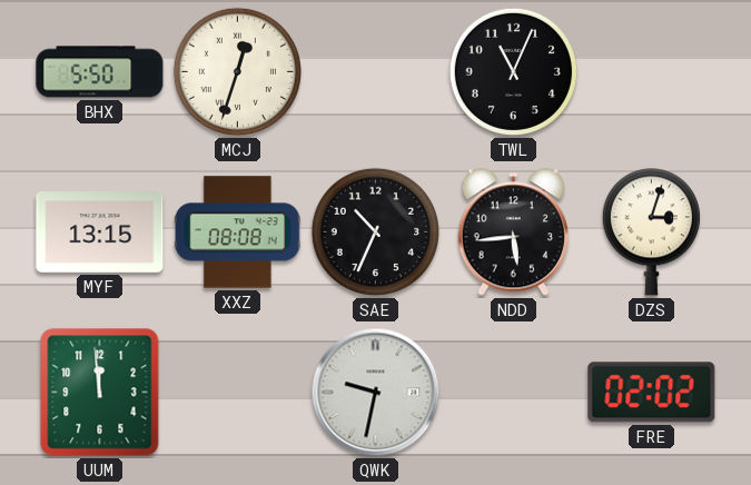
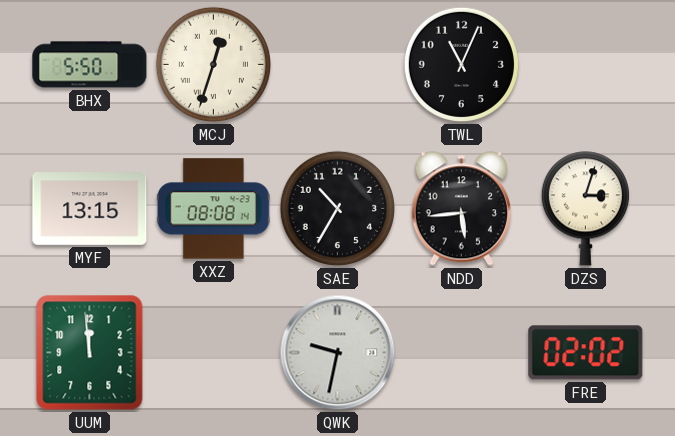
SAE: 10:34 -> 10:35 (337, 208)
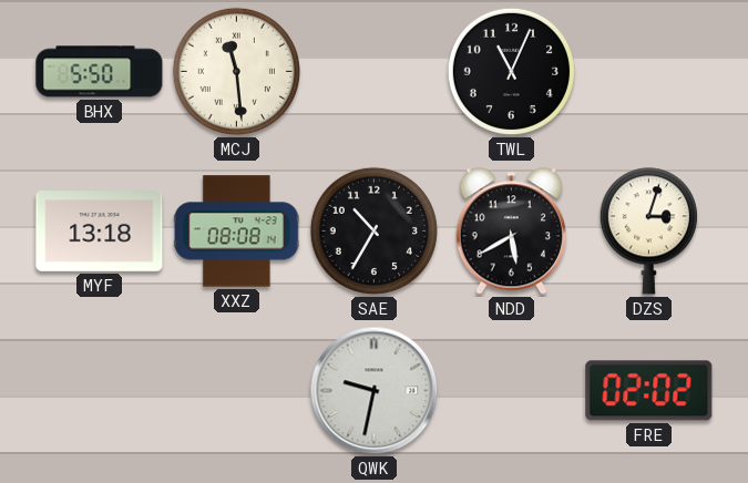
MCJ: 12:33 -> 11:29 (236, 71)
MYF: 13:15 -> 13:18 (100, 232)
NDD: 5:44 -> 5:40 (511, 232)
UUM: 11:59 -> none (90, 353)
